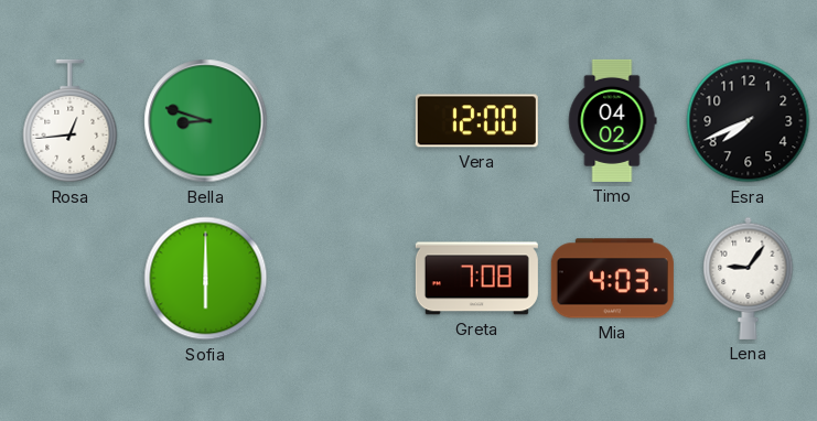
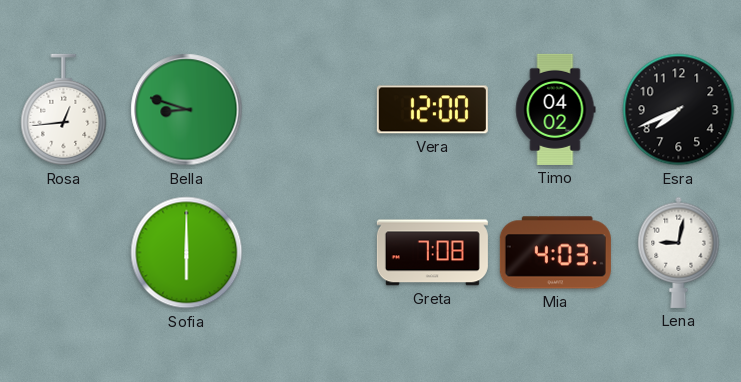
Lena: 9:06 -> 9:02 (679, 252)
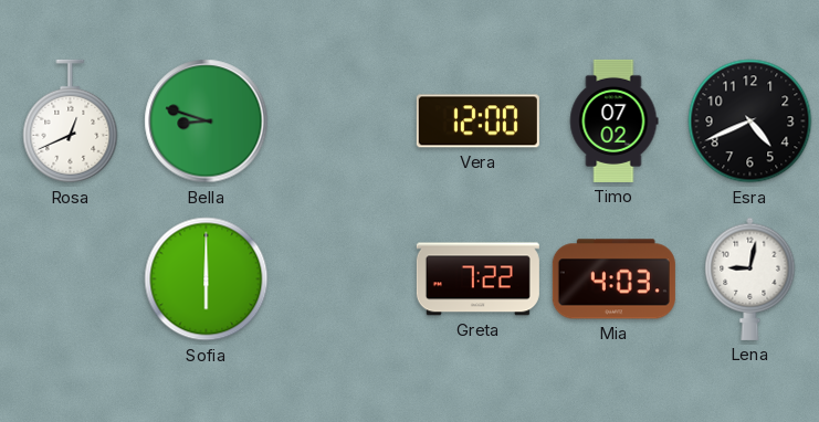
Rosa: 12:44 -> 12:41 (71, 122)
Timo: 04:02 -> 07:02 (613, 120)
Esra: 7:41 -> 4:41 (750, 122)
Greta: 7:08 -> 7:22 (477, 279)
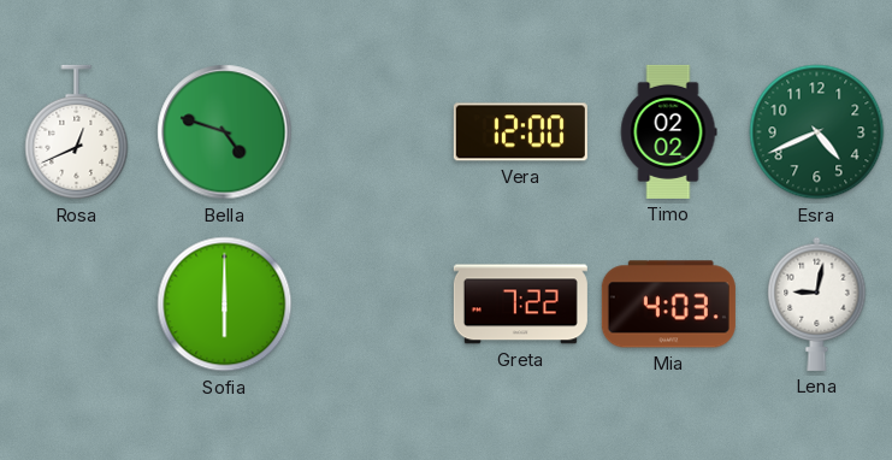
Bella: 8:48 -> 4:48 (225, 132)
Timo: 07:02 -> 02:02 (668, 131)
Esra dial: black -> green (817, 132)
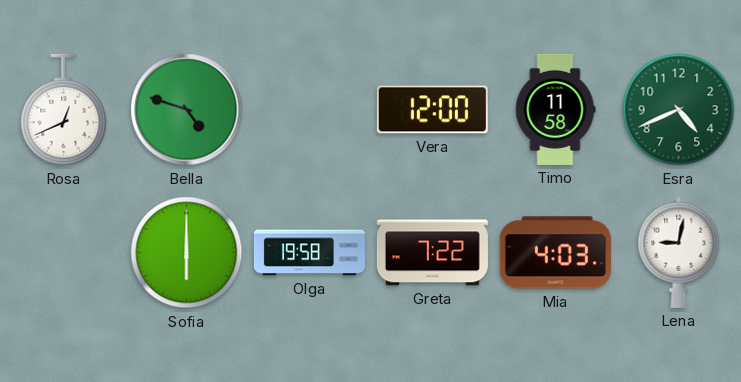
Timo: 02:02 -> 11:58 (555, 109)
Olga: none -> 19:58 (309, 253)
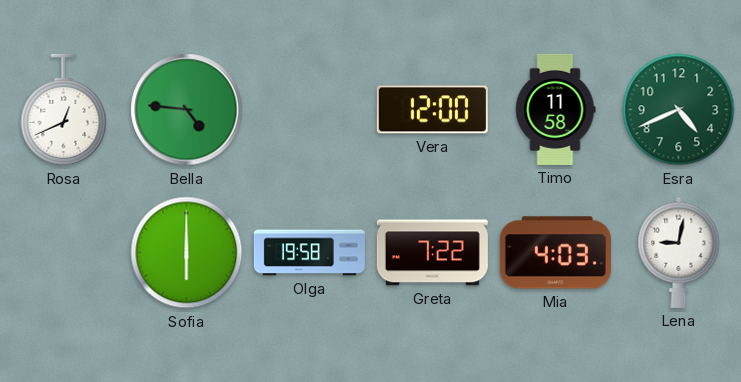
Bella: 4:48 -> 4:46 (187, 110)
